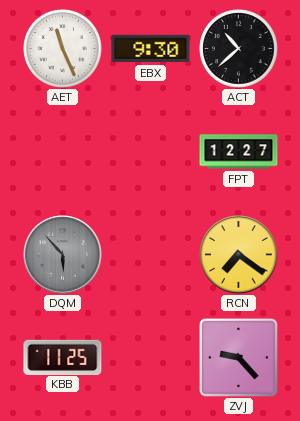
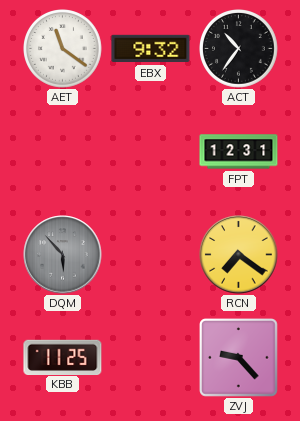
AET: 11:26 -> 11:21 (63, 49)
EBX: 9:30 -> 9:32 (151, 49)
ACT: 10:38 -> 10:36 (239, 49)
FPT: 12:27 -> 12:31 (239, 152)
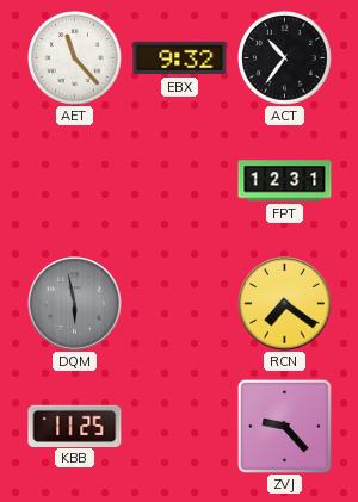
AET: 11:21 -> 11:23 (75, 58)
DQM: 5:53 -> 5:58 (75, 304)
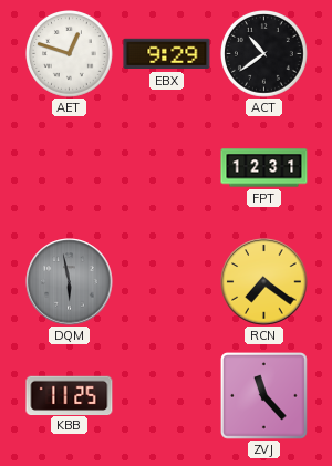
AET: 11:23 -> 12:48 (70, 54)
EBX: 9:32 -> 9:29 (167, 54)
ACT: 10:36 -> 10:39 (264, 54)
ZVJ: 9:23 -> 11:23 (264, 396)
